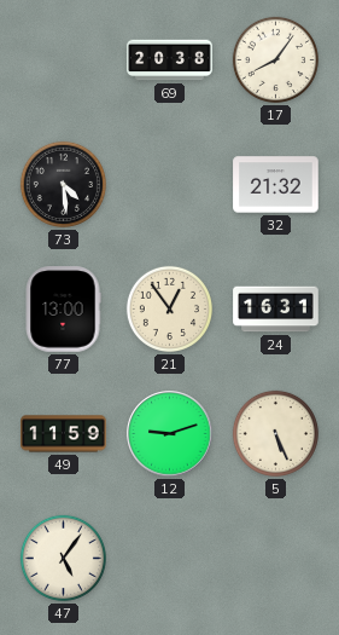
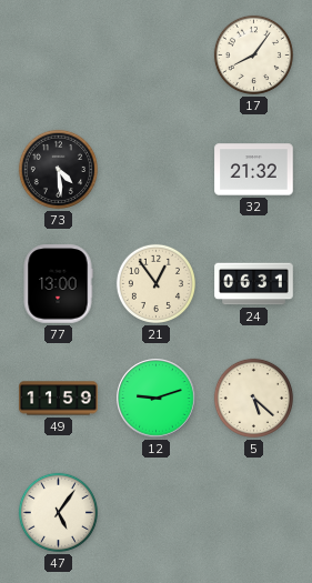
69: 20:38 -> none (170, 60)
24: 16:31 -> 06:31 (254, 284)
5: 5:26 -> 5:22 (253, 398)
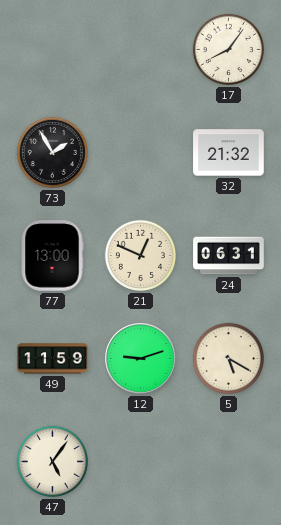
73: 4:29 -> 1:55 (52, 152)
21: 12:54 -> 12:49 (140, 255)
5: 5:22 -> 5:20 (228, 358)
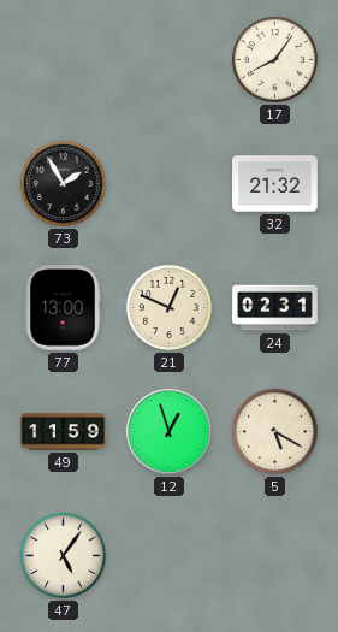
24: 06:31 -> 02:31 (275, 308)
12: 9:12 -> 12:57 (170, 432)
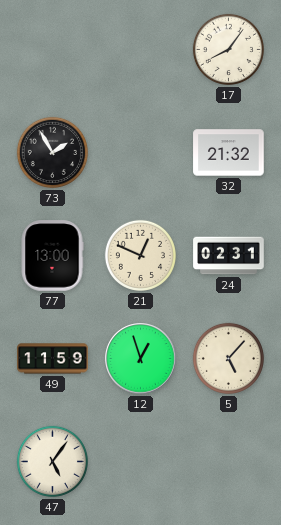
5: 5:20 -> 5:07 (228, 358)
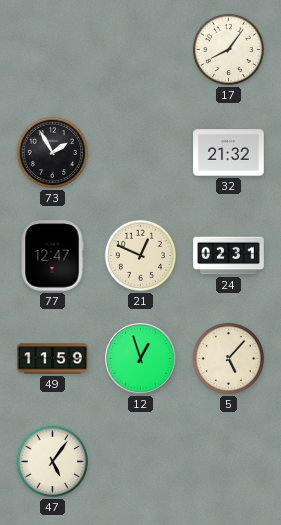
77: 13:00 -> 12:47 (52, 256)
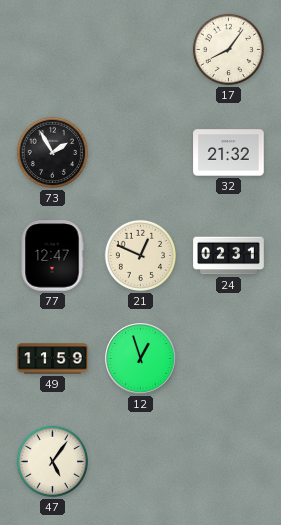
5: 5:07 -> none (228, 358)
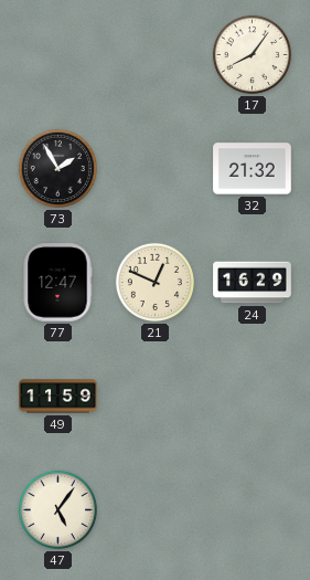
24: 02:31 -> 16:29 (253, 283)
12: 12:57 -> none (141, 359)
